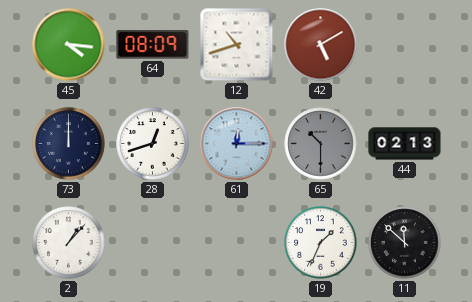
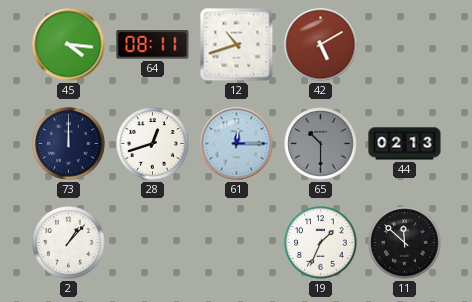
64: 08:09 -> 08:11 (153, 45)
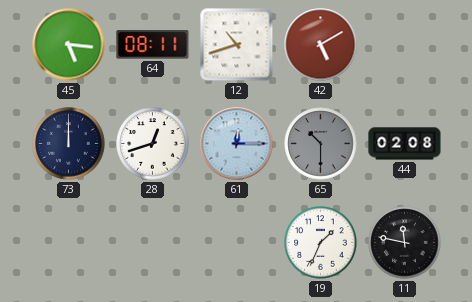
45: 4:16 -> 5:16 (69, 45)
44: 02:13 -> 02:08 (405, 144)
2: 1:07 -> none (69, 243)
11: 11:52 -> 11:47 (405, 243)
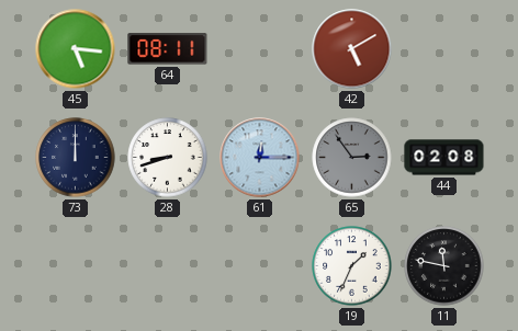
12: 10:42 -> none (237, 45)
28: 12:42 -> 8:42 (168, 158)
65: 10:30 -> 2:54 (352, 158)
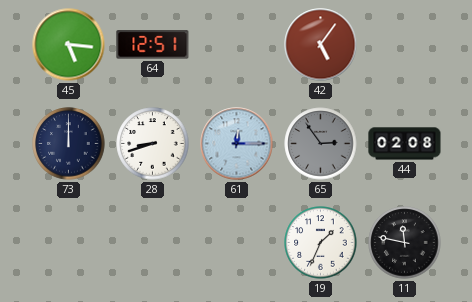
64: 08:11 -> 12:51 (153, 45)
42: 5:10 -> 5:06 (321, 45)
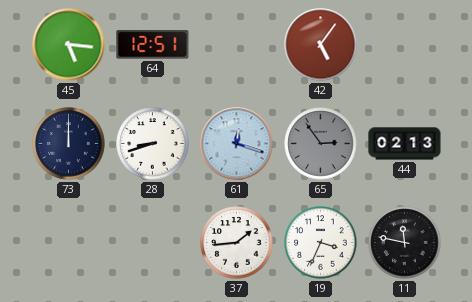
61: 12:15 -> 12:18 (237, 144)
44: 02:08 -> 02:13 (405, 144)
37: none -> 1:44 (237, 243)
19: 1:34 -> 3:34 (321, 243)
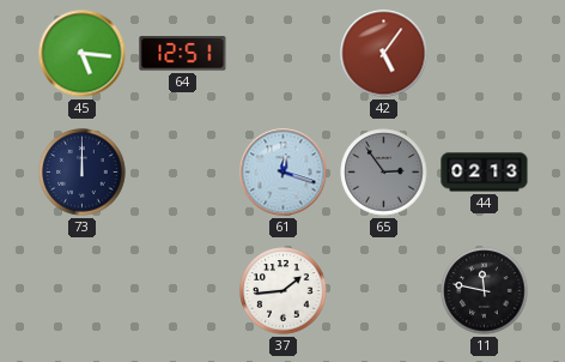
28: 8:42 -> none (153, 144)
19: 3:34 -> none (321, 243)
